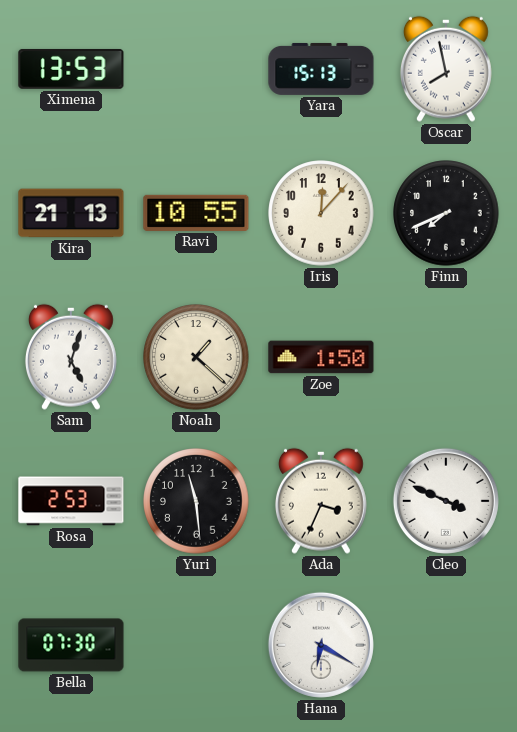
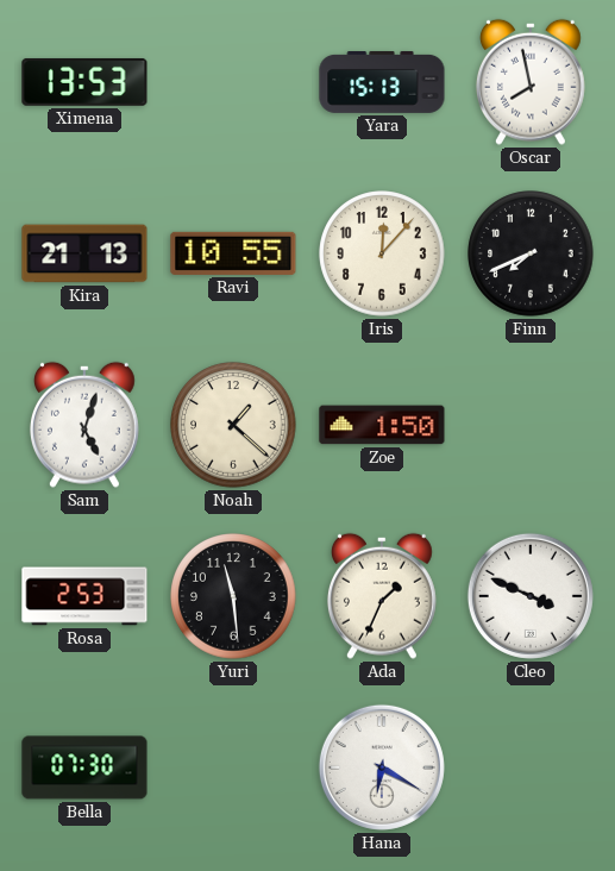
Ada: 3:34 -> 1:34 (382, 596)
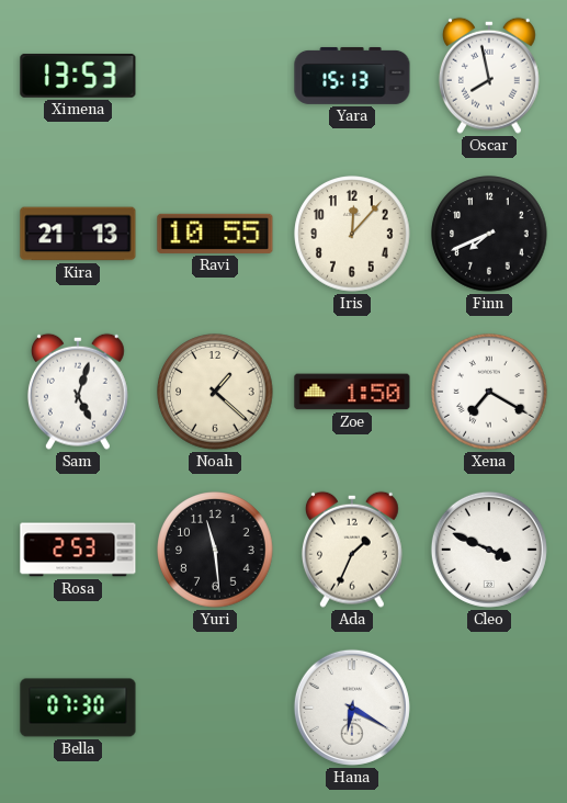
Xena: none -> 7:20 (489, 392)
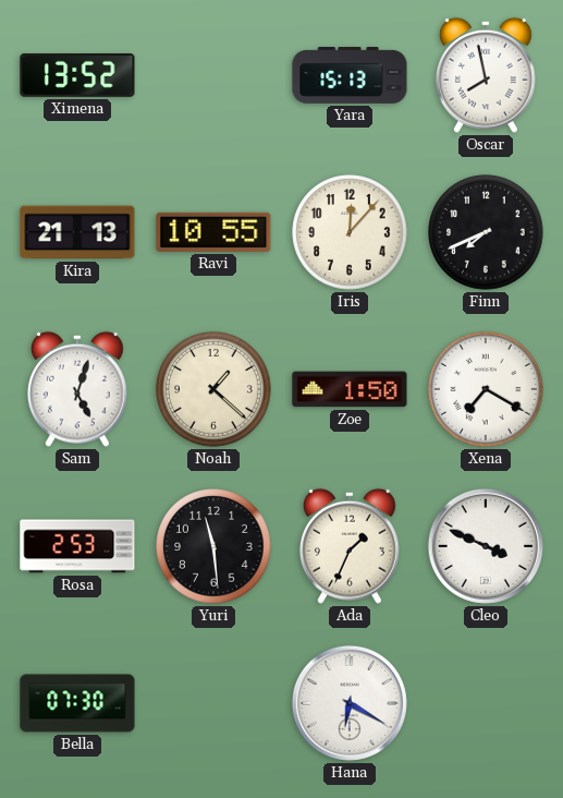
Ximena: 13:53 -> 13:52 (77, 75)
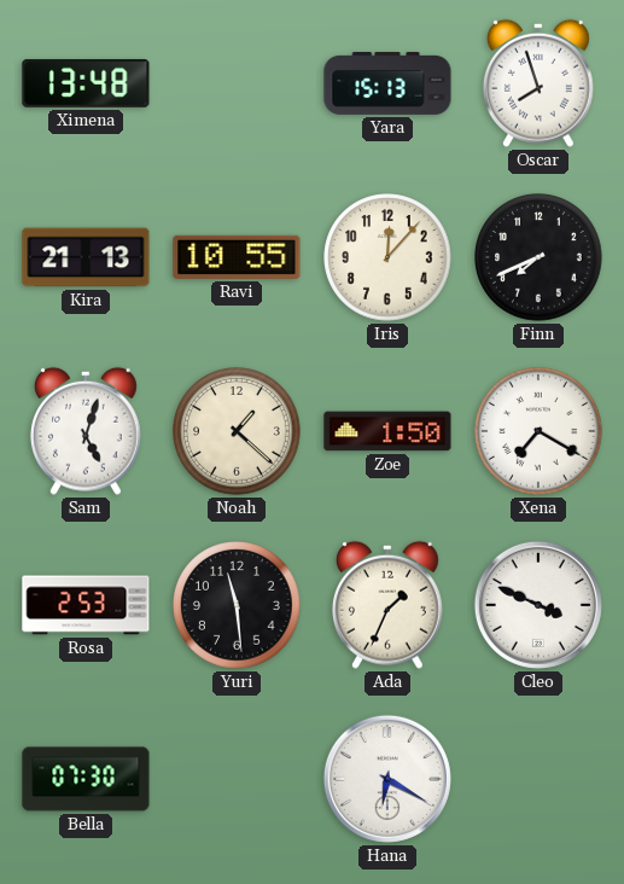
Ximena: 13:52 -> 13:48 (86, 83)
Oscar: 7:58 -> 7:57 (538, 83)
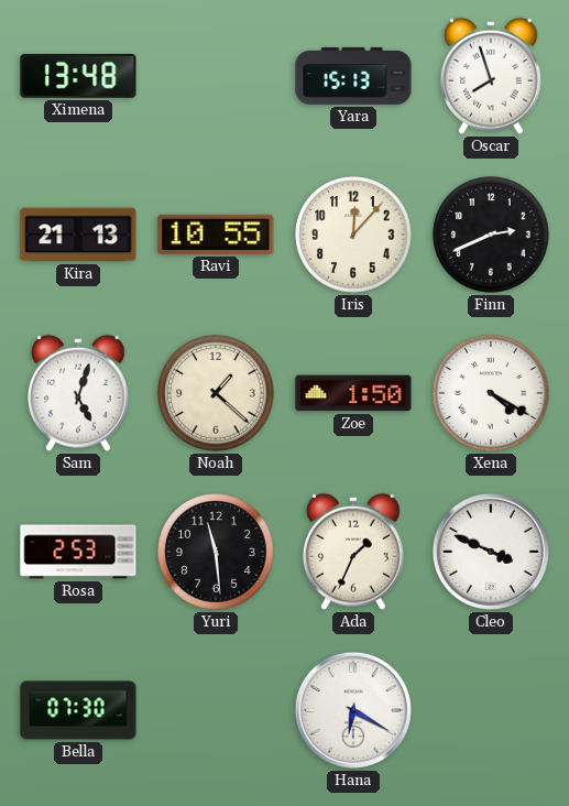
Finn: 7:41 -> 2:41 (491, 235)
Xena: 7:20 -> 4:20 (491, 393)
